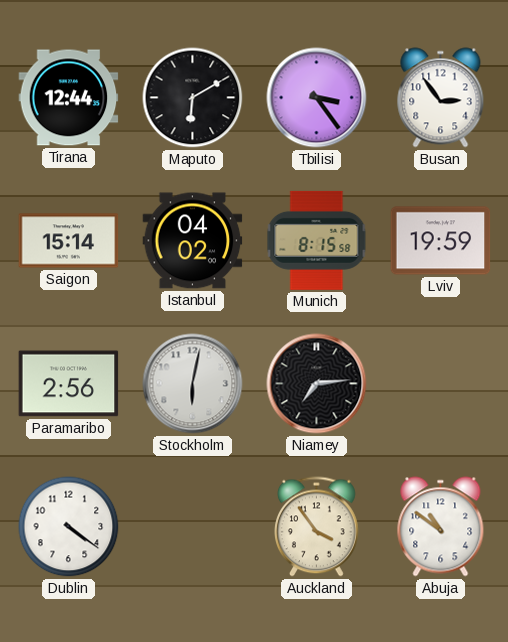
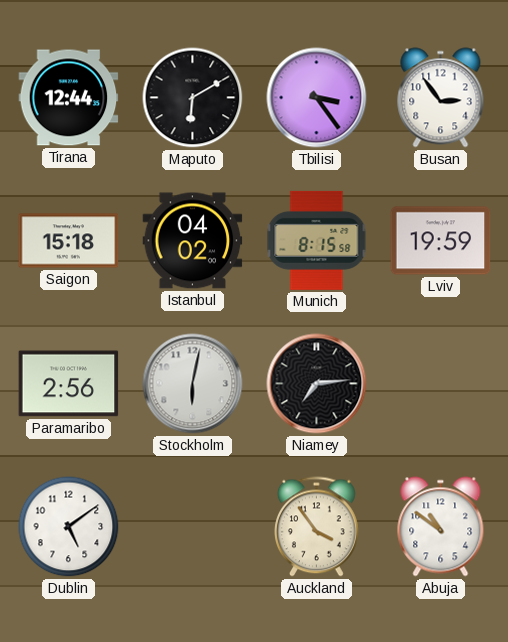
Saigon: 15:14 -> 15:18 (69, 241)
Dublin: 4:21 -> 5:09 (69, 527)
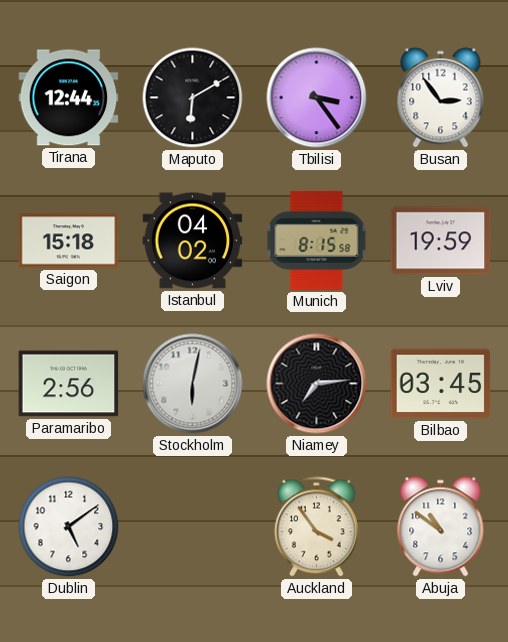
Bilbao: none -> 03:45 (441, 384)
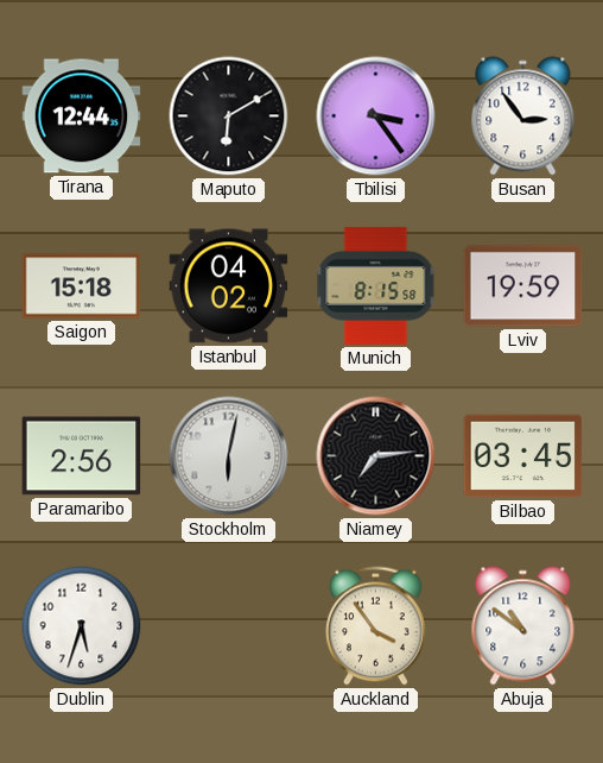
Dublin: 5:09 -> 5:33 (82, 626)
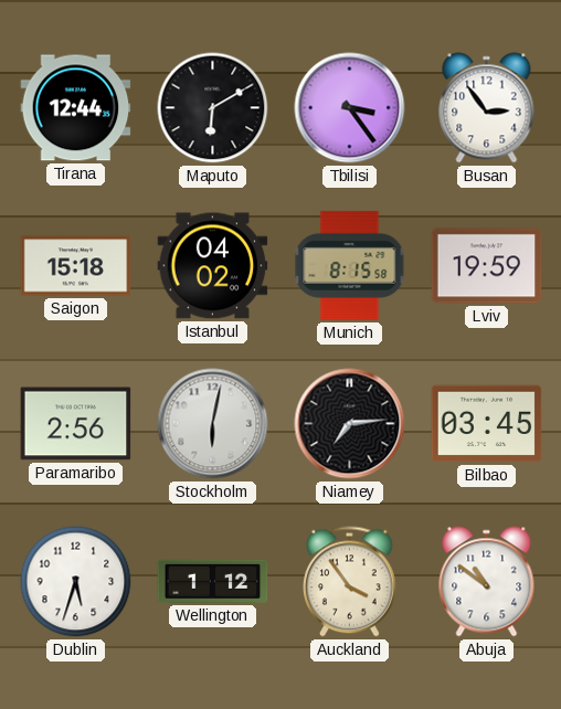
Wellington: none -> 1:12 (213, 581)
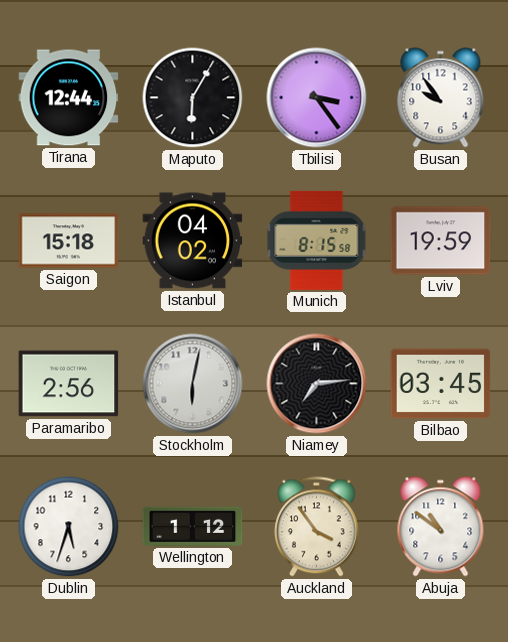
Maputo: 6:10 -> 6:05 (193, 98)
Busan: 2:54 -> 9:54 (441, 98)
